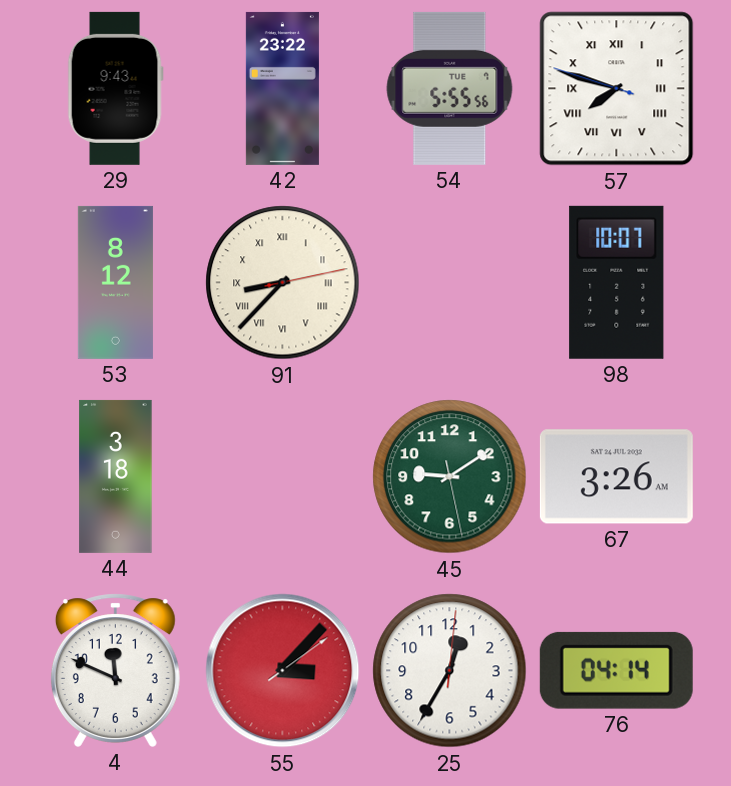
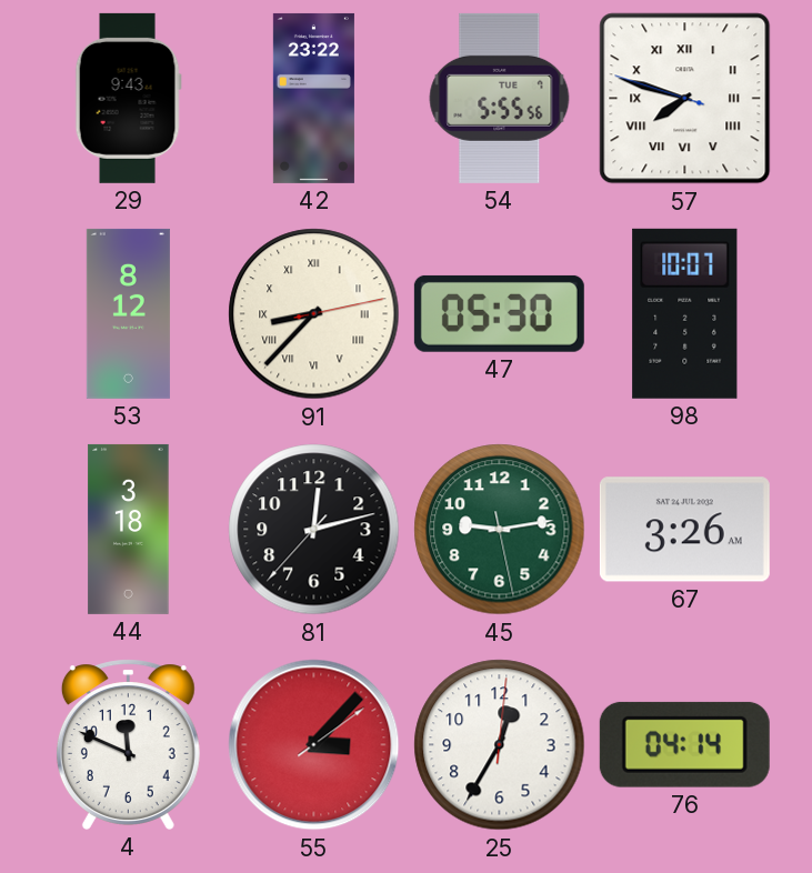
47: none -> 05:30 (499, 313)
81: none -> 12:12 (314, 530)
45: 9:09 -> 9:13 (500, 530)
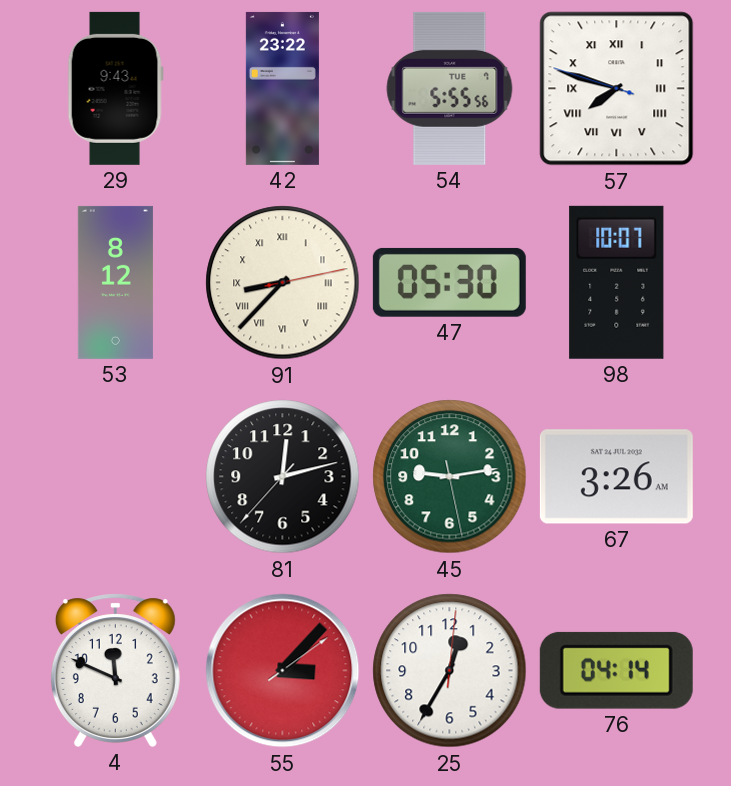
44: 3:18 -> none (129, 529)
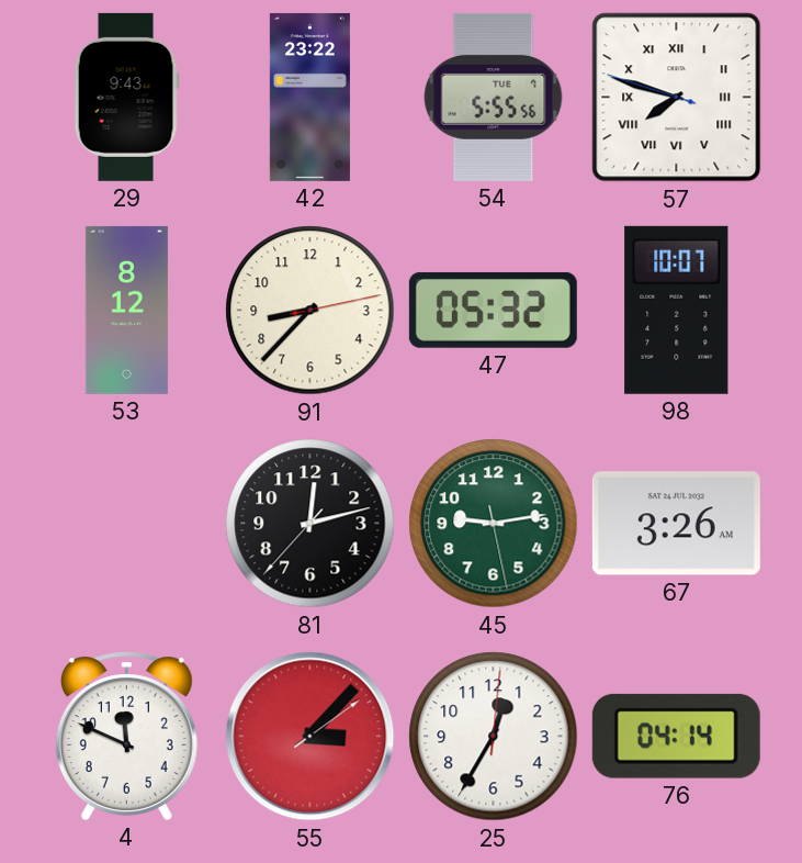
91 numerals: Roman -> Arabic (310, 311)
47: 05:30 -> 05:32 (493, 310)
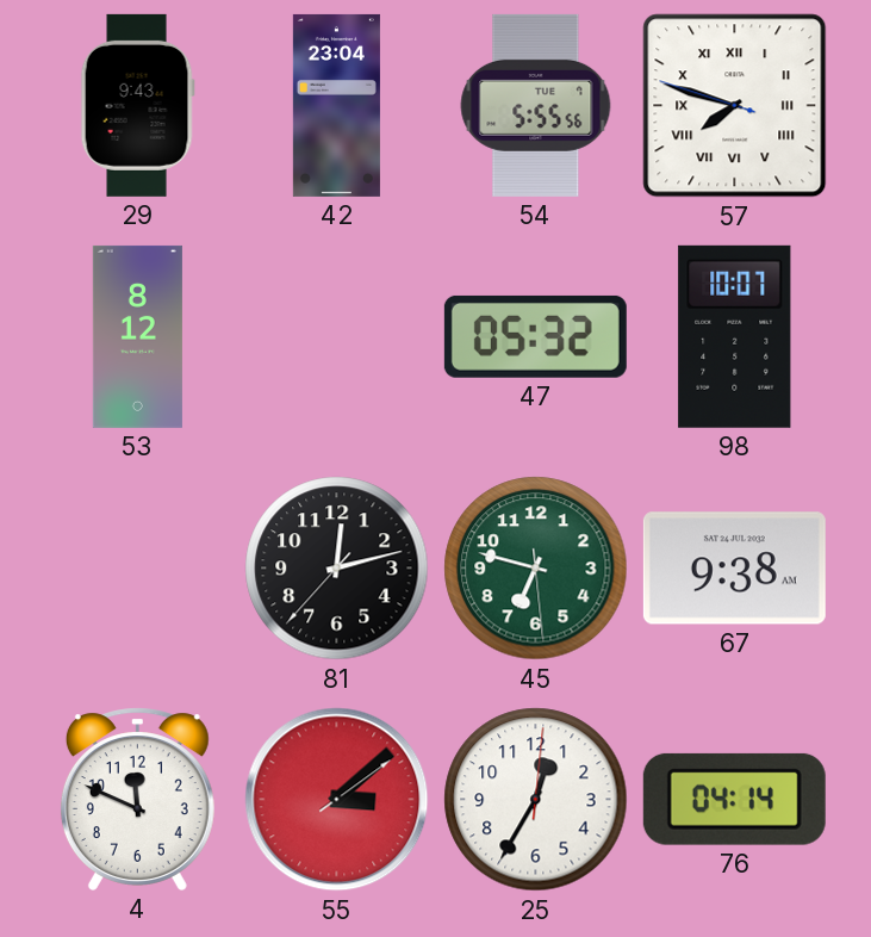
42: 23:22 -> 23:04 (336, 105)
91: 8:37 -> none (310, 311)
45: 9:13 -> 6:47 (536, 569)
67: 3:26 -> 9:38 (734, 569)
55: 3:07 -> 3:08 (337, 800)
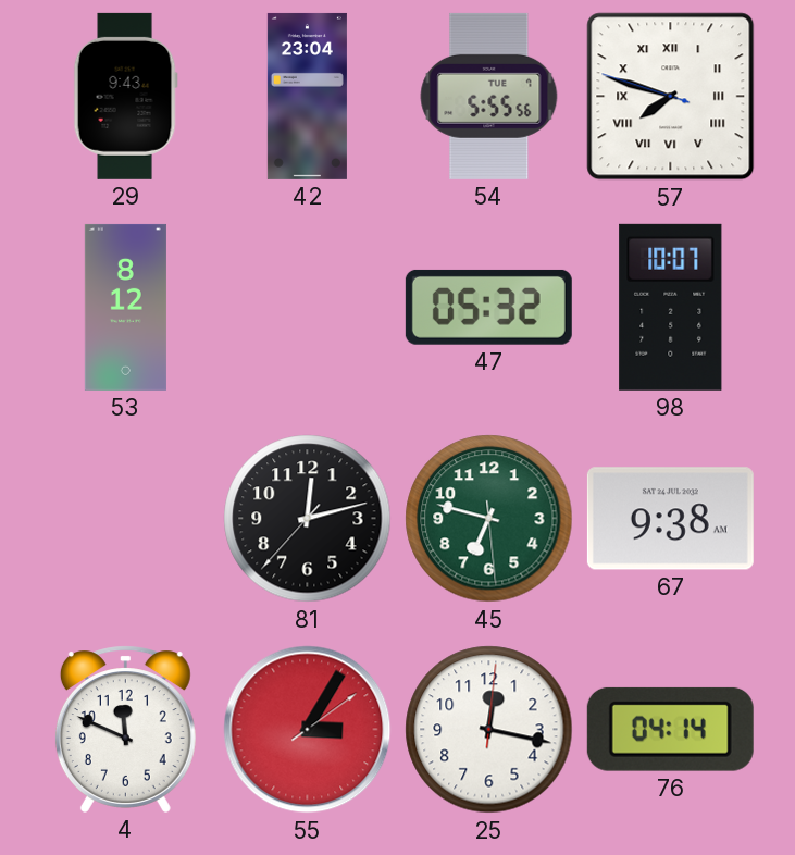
55: 3:08 -> 3:05 (308, 730)
25: 12:35 -> 12:17 (489, 730)
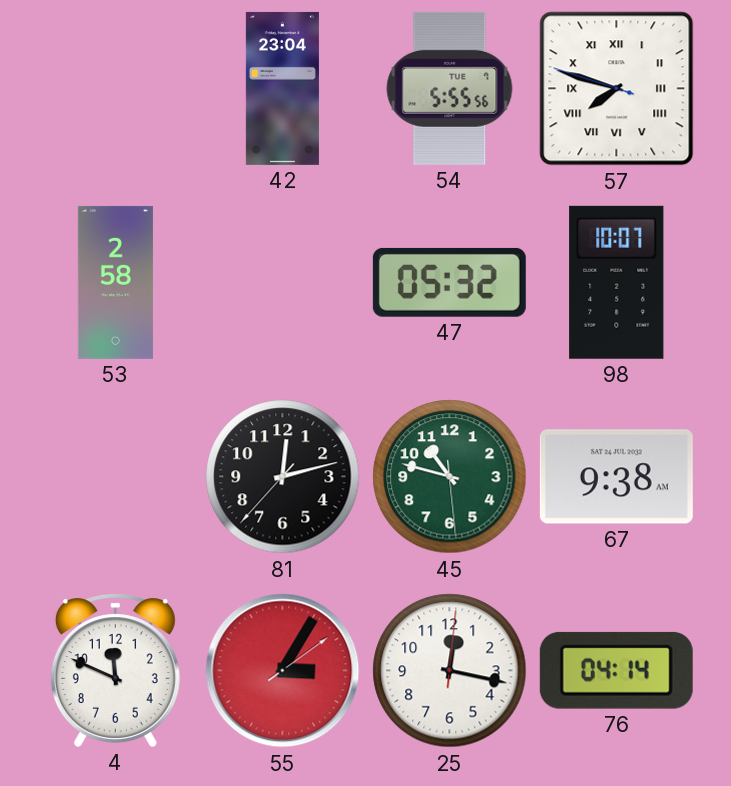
29: 9:43 -> none (125, 96)
53: 8:12 -> 2:58 (115, 282)
45: 6:47 -> 10:47 (450, 477)
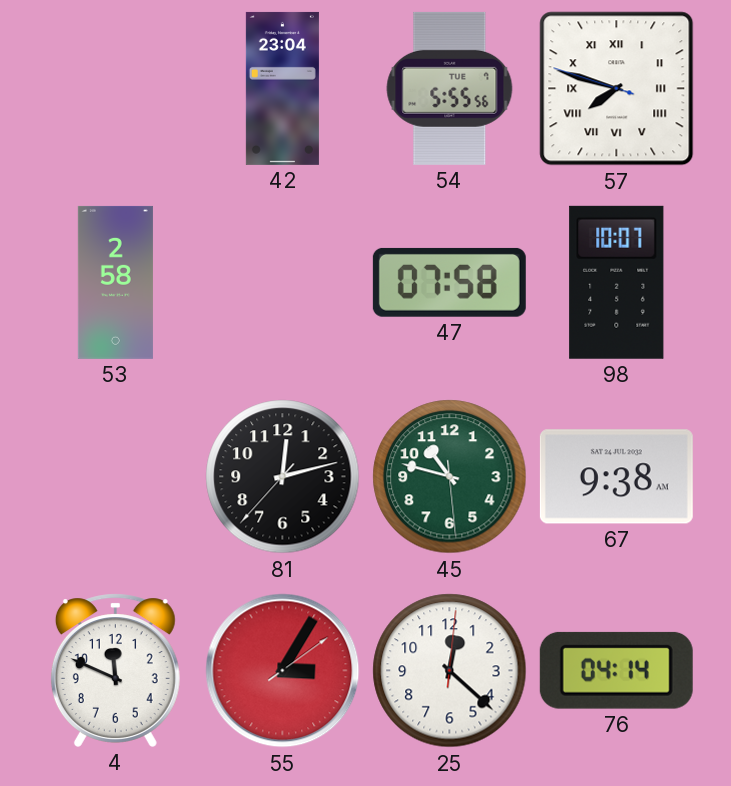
47: 05:32 -> 07:58 (449, 282)
25: 12:17 -> 12:22 (450, 671)
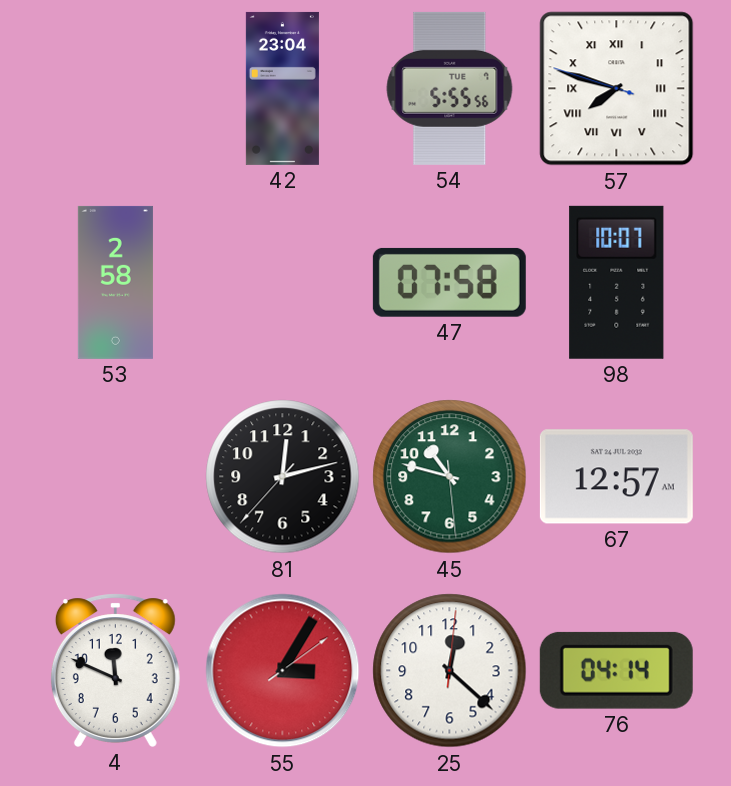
67: 9:38 -> 12:57 (616, 477)
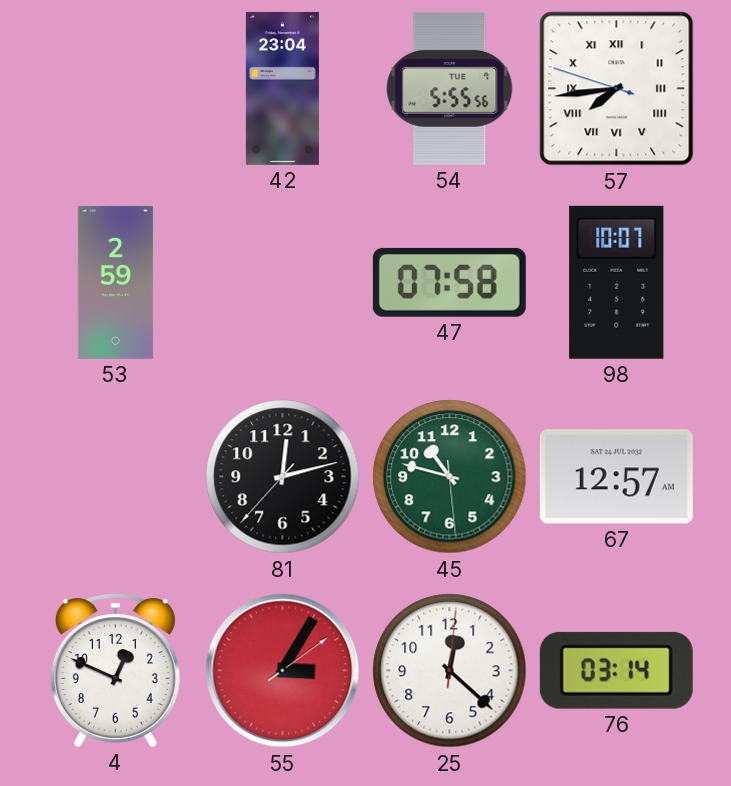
57: 7:47 -> 7:43 (617, 89)
53: 2:58 -> 2:59 (115, 282)
4: 11:49 -> 12:49 (115, 670)
76: 04:14 -> 03:14 (616, 670)
